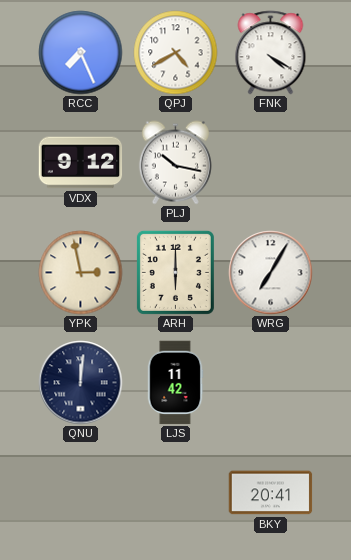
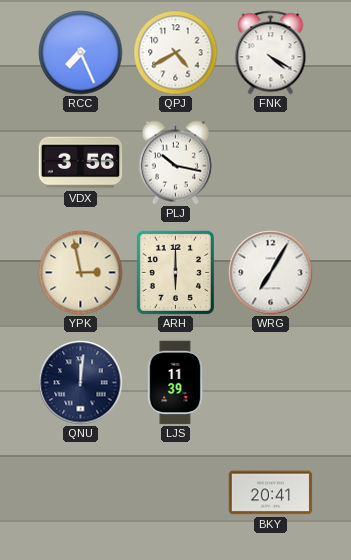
VDX: 9:12 -> 3:56 (81, 163)
LJS: 11:42 -> 11:39 (175, 383)
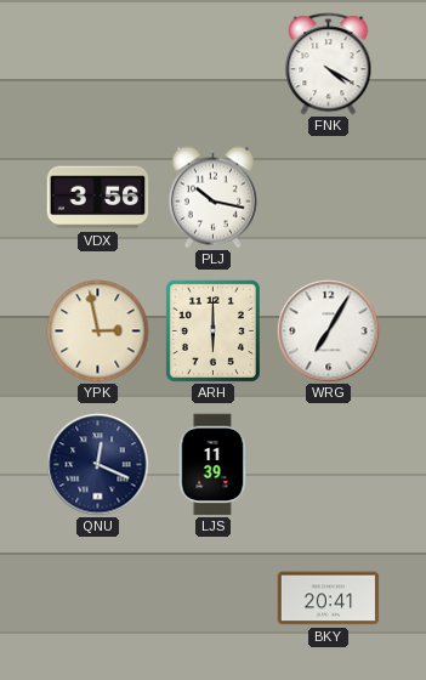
RCC: 7:26 -> none (81, 53)
QPJ: 4:40 -> none (176, 53)
QNU: 12:01 -> 12:19 (98, 465)
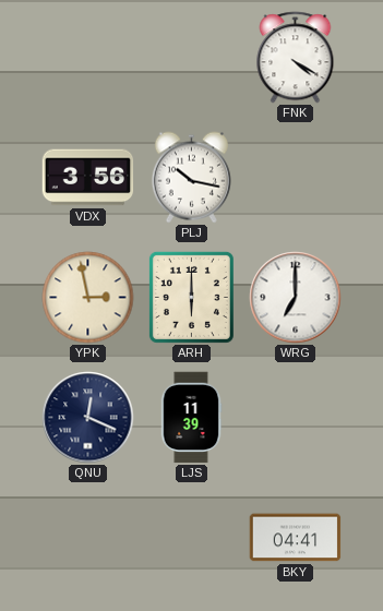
WRG: 7:05 -> 7:00 (296, 298)
BKY: 20:41 -> 04:41 (296, 538)
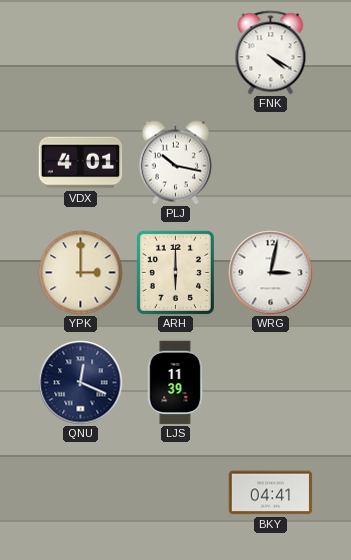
VDX: 3:56 -> 4:01 (81, 163)
YPK: 2:58 -> 3:00 (81, 273)
WRG: 7:00 -> 3:02 (271, 273)
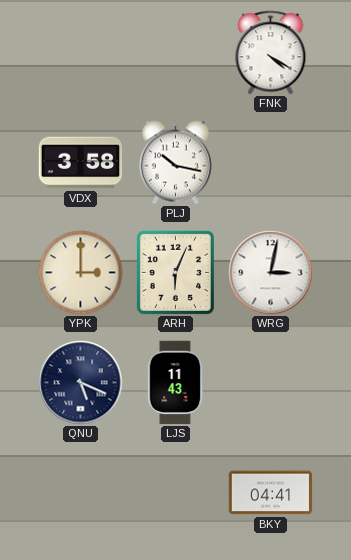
VDX: 4:01 -> 3:58 (81, 163)
ARH: 6:00 -> 6:04 (175, 272)
QNU: 12:19 -> 5:19 (81, 383)
LJS: 11:39 -> 11:43 (175, 383)
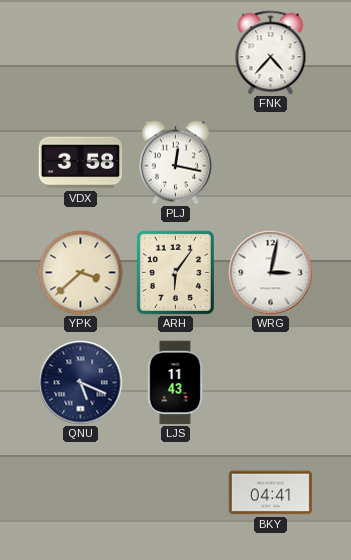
FNK: 4:20 -> 4:37 (271, 53)
PLJ: 10:17 -> 12:17 (175, 163)
YPK: 3:00 -> 3:38 (81, 273)
ARH: 6:04 -> 6:06 (175, 272)
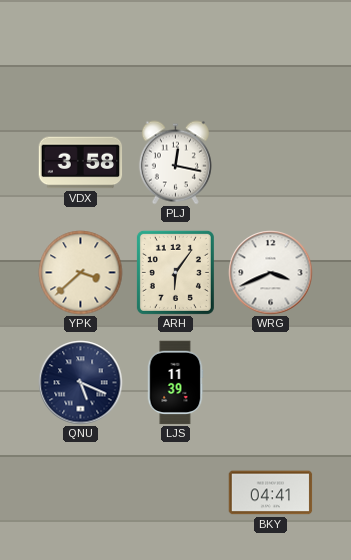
FNK: 4:37 -> none (271, 53)
WRG: 3:02 -> 3:41 (271, 273)
LJS: 11:43 -> 11:39 (175, 383)
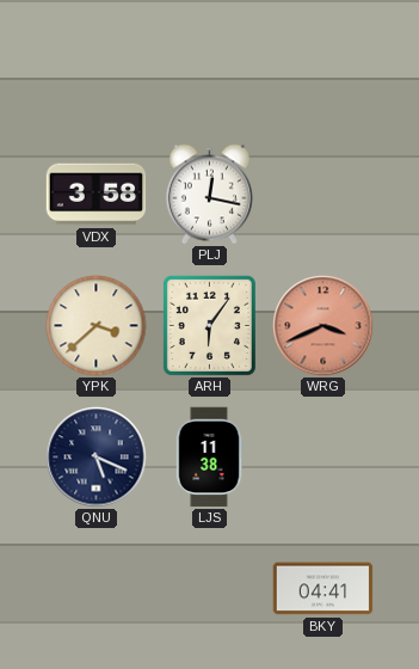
WRG dial: white -> salmon (324, 326)
LJS: 11:39 -> 11:38 (209, 458)
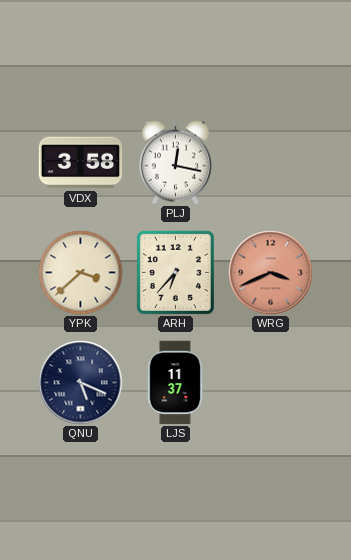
ARH: 6:06 -> 6:37 (175, 272)
LJS: 11:38 -> 11:37 (175, 383)
BKY: 04:41 -> none (324, 589)
